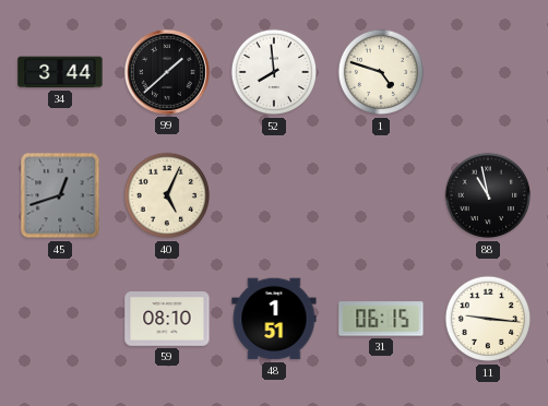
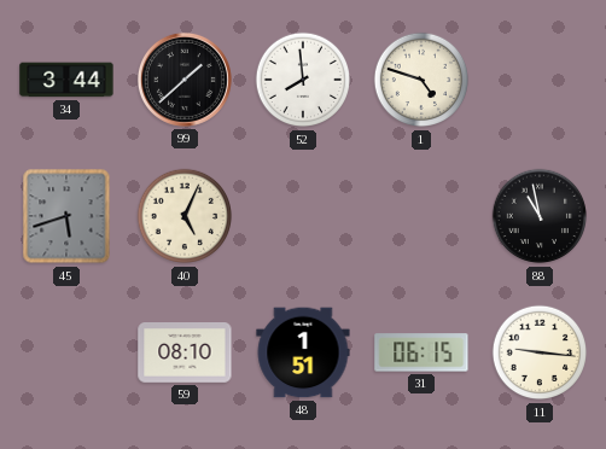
45: 12:42 -> 5:42 (66, 216)
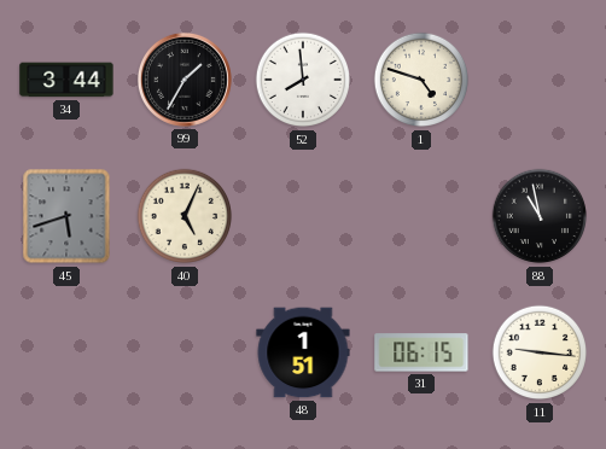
99: 1:38 -> 1:35 (185, 80)
59: 08:10 -> none (185, 354)
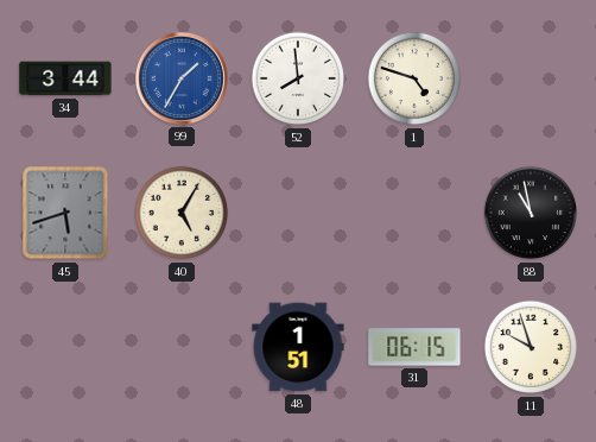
99 dial: black -> blue (182, 78)
40: 5:04 -> 5:05 (182, 213)
11: 9:16 -> 9:57 (531, 347)
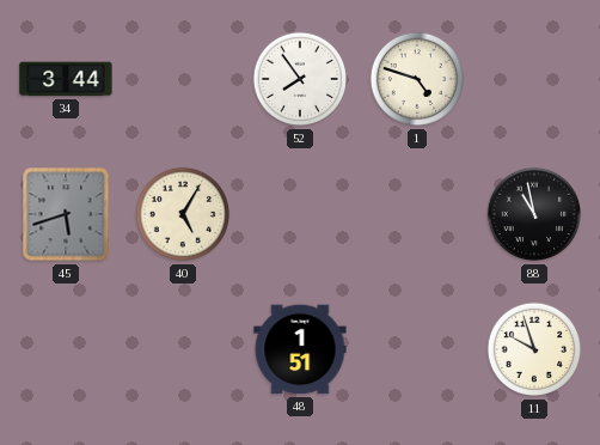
99: 1:35 -> none (182, 78)
52: 7:59 -> 7:54 (300, 79)
31: 06:15 -> none (414, 347)
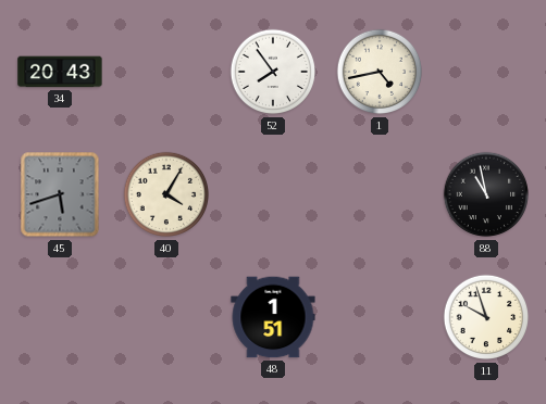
34: 3:44 -> 20:43 (60, 72)
1: 4:48 -> 4:43 (380, 72)
40: 5:05 -> 4:05 (166, 194)
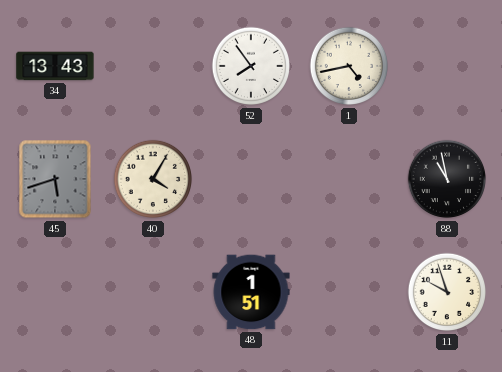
34: 20:43 -> 13:43 (55, 66)
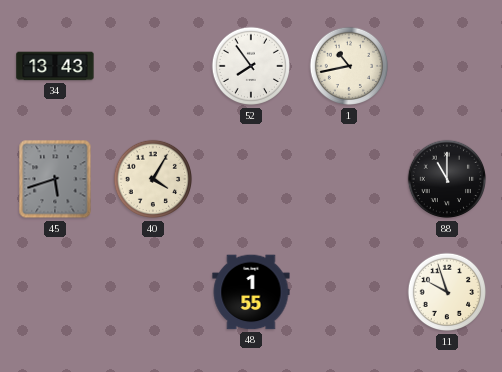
1: 4:43 -> 10:43 (349, 66)
88: 10:58 -> 11:00 (447, 179)
48: 1:51 -> 1:55 (251, 292)
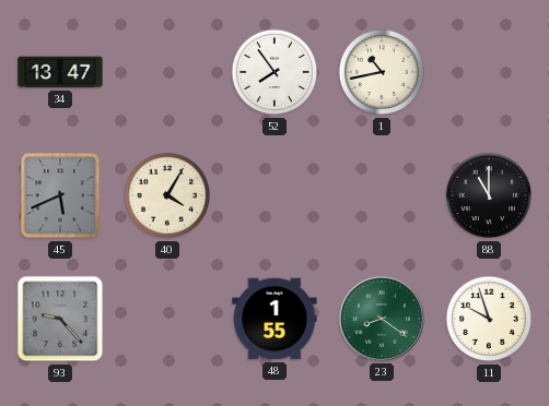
34: 13:43 -> 13:47 (60, 72)
45: 5:42 -> 5:41 (60, 195)
93: none -> 9:23 (60, 319)
23: none -> 8:21 (382, 319)
